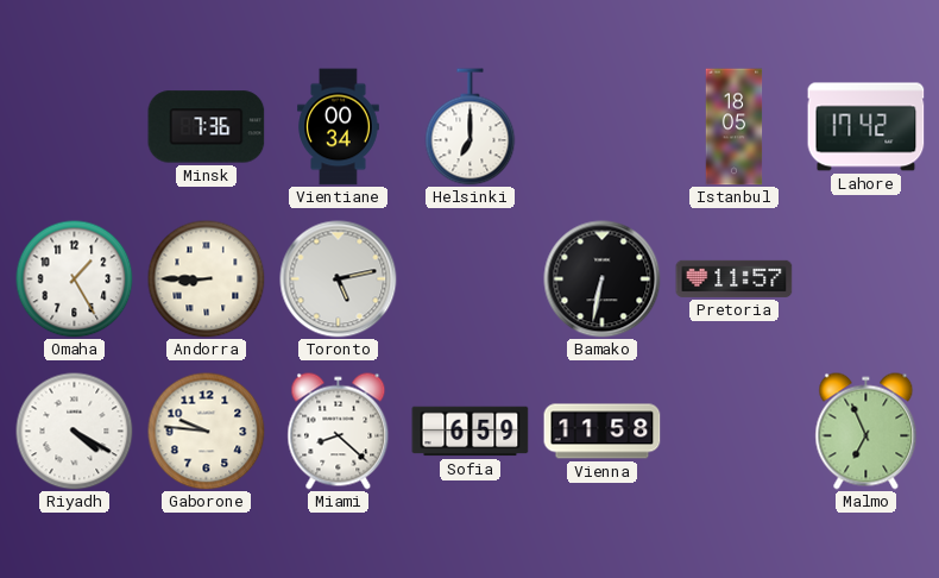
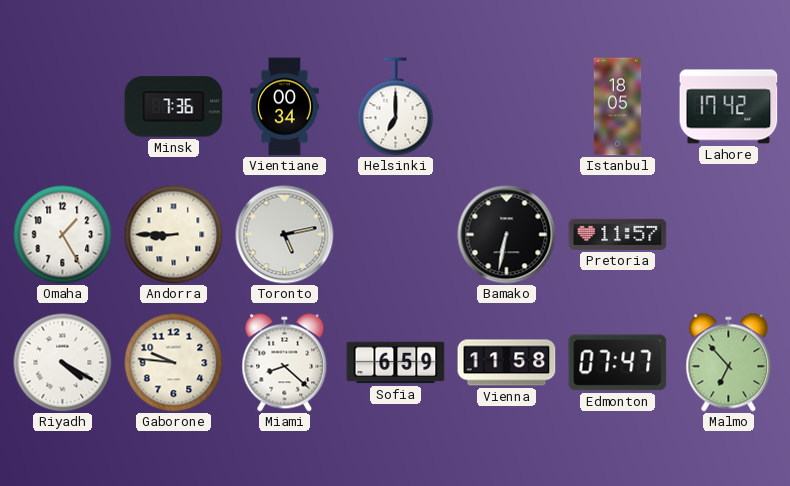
Edmonton: none -> 07:47 (618, 363)
Malmo: 6:56 -> 6:53 (729, 363)
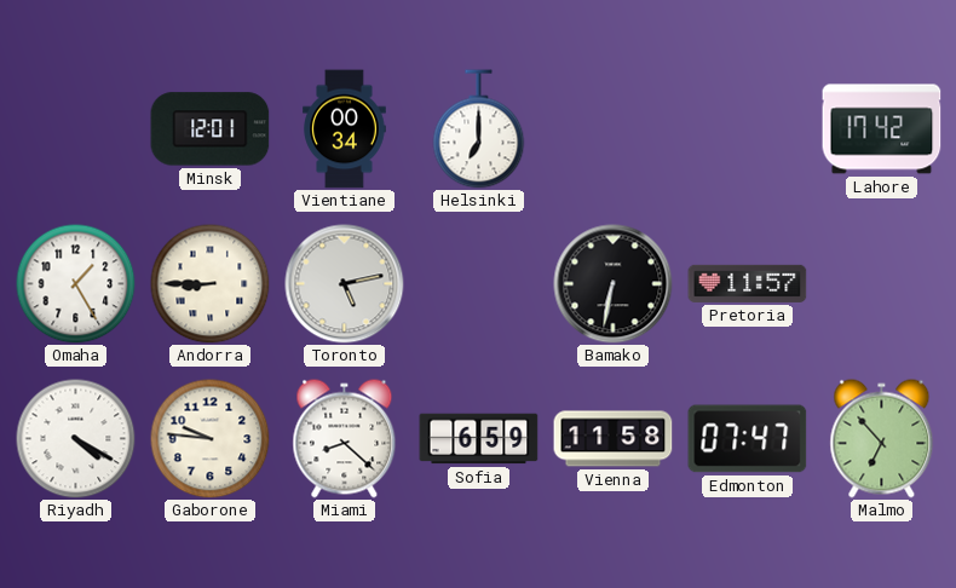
Minsk: 7:36 -> 12:01 (211, 129)
Istanbul: 18:05 -> none (618, 107)
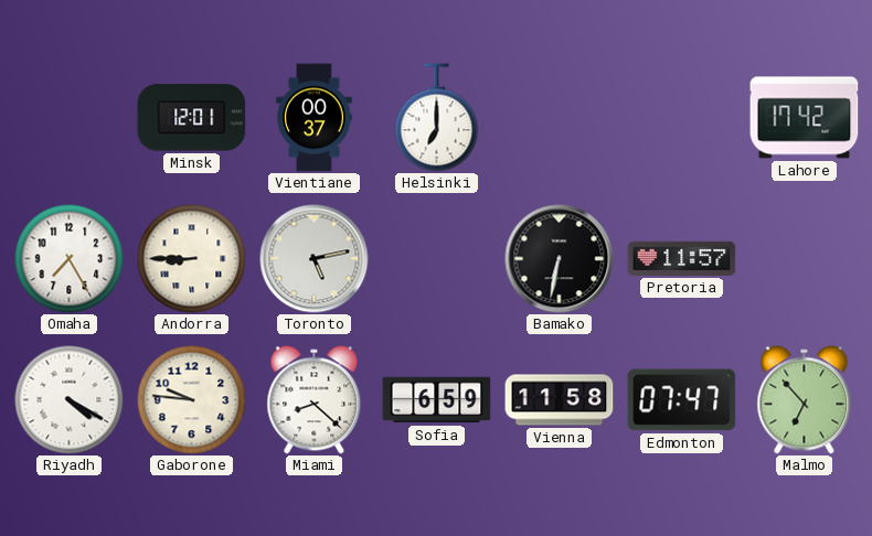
Vientiane: 00:34 -> 00:37 (315, 118)
Omaha: 1:25 -> 7:25 (70, 259)
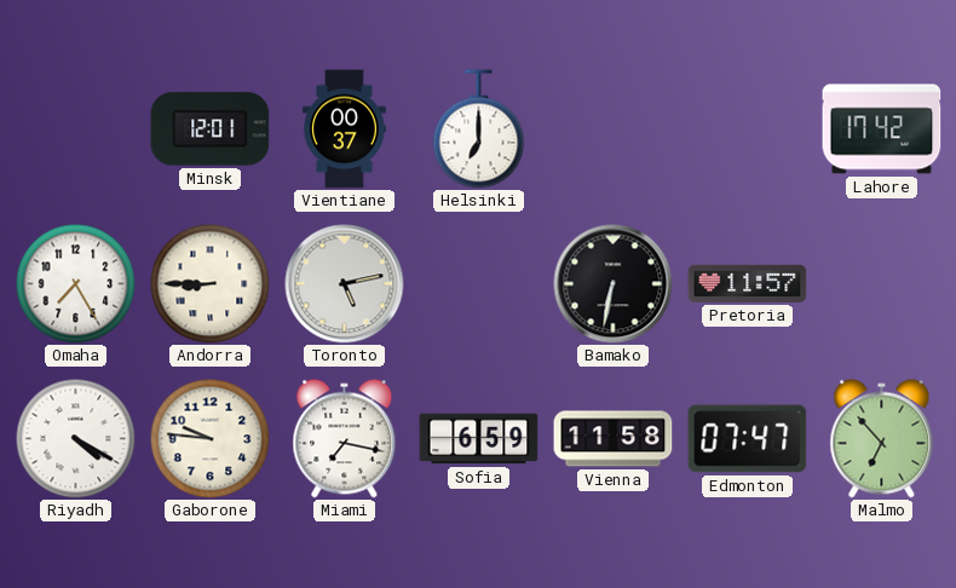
Miami: 8:22 -> 7:17 (345, 439)
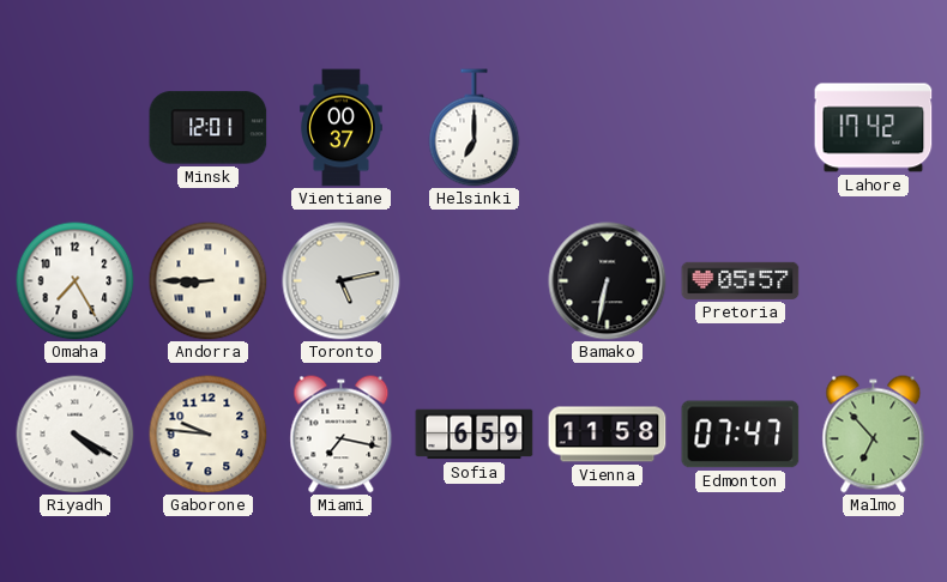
Pretoria: 11:57 -> 05:57 (741, 280)
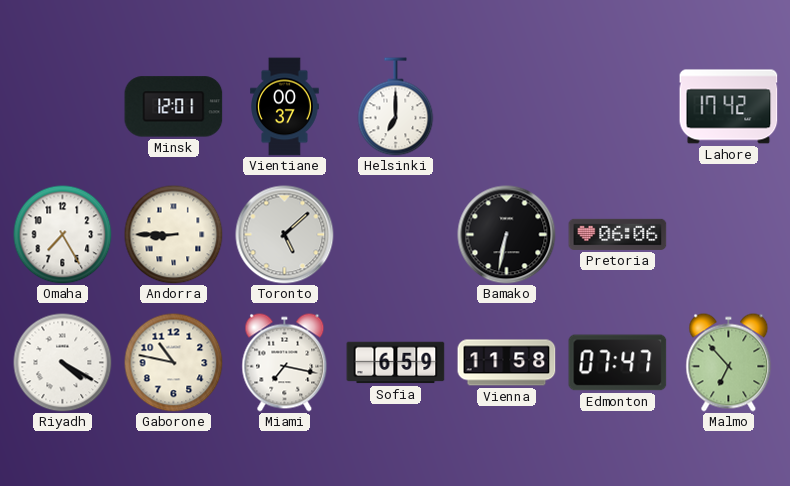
Toronto: 5:13 -> 5:08 (285, 235)
Pretoria: 05:57 -> 06:06 (618, 234)
Gaborone: 9:46 -> 10:47 (174, 363)
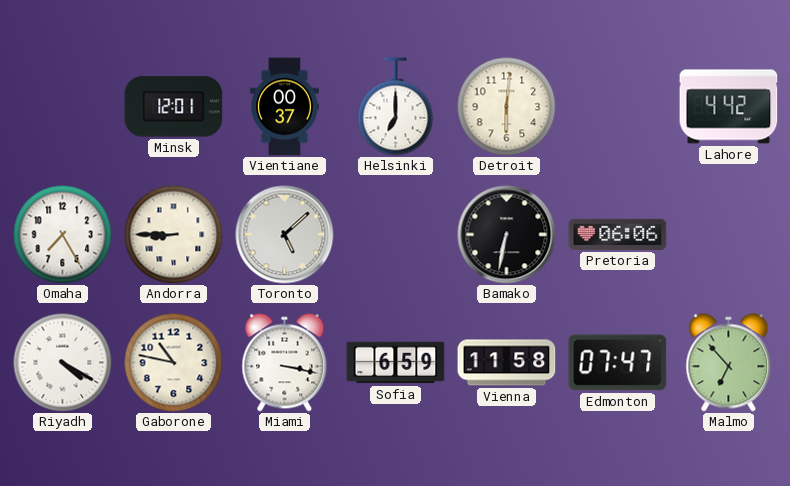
Detroit: none -> 6:01 (507, 107)
Lahore: 17:42 -> 4:42 (729, 107)
Miami: 7:17 -> 3:17 (285, 363)
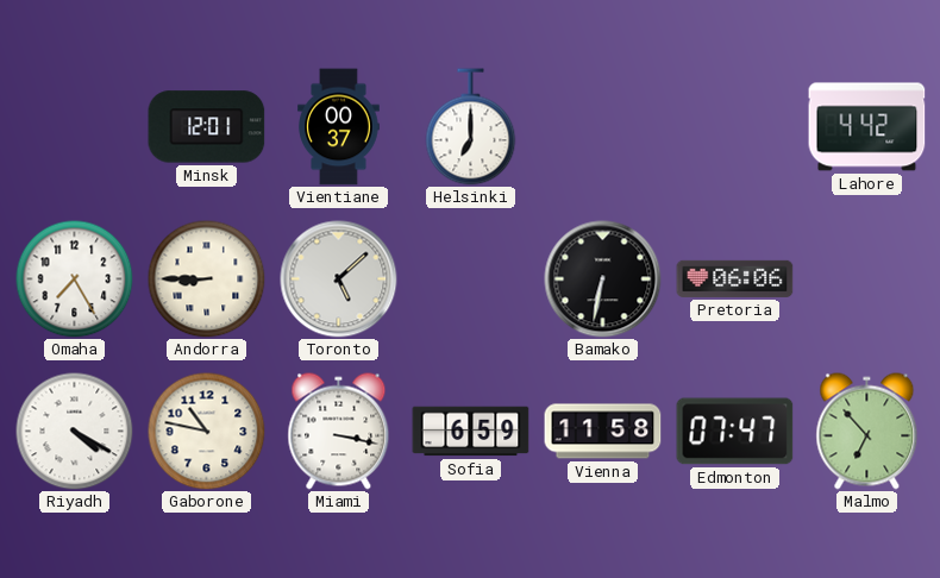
Detroit: 6:01 -> none (507, 107)
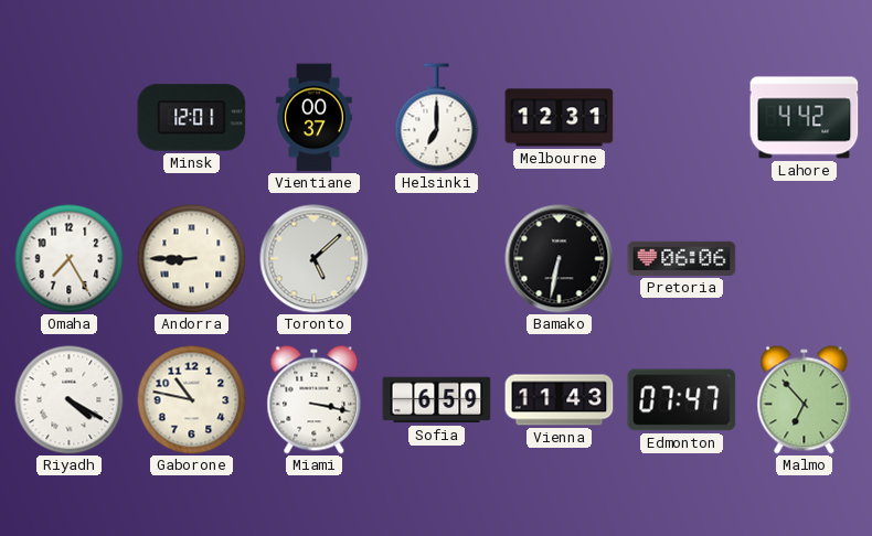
Melbourne: none -> 12:31 (560, 118)
Vienna: 11:58 -> 11:43 (560, 400)
